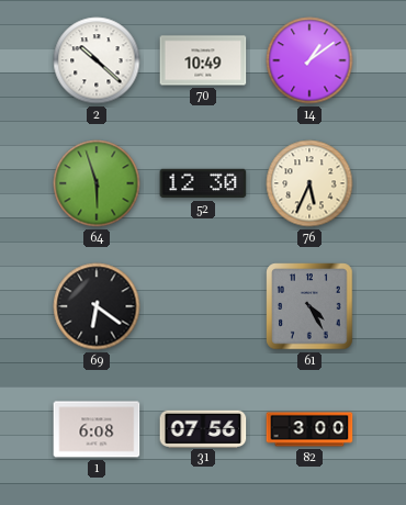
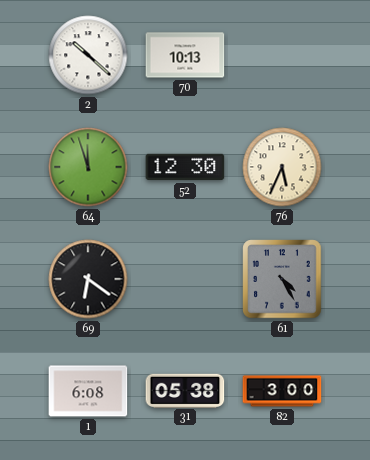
70: 10:49 -> 10:13 (185, 55)
14: 1:09 -> none (309, 60)
64: 5:57 -> 11:57 (88, 167)
31: 07:56 -> 05:38 (185, 390)
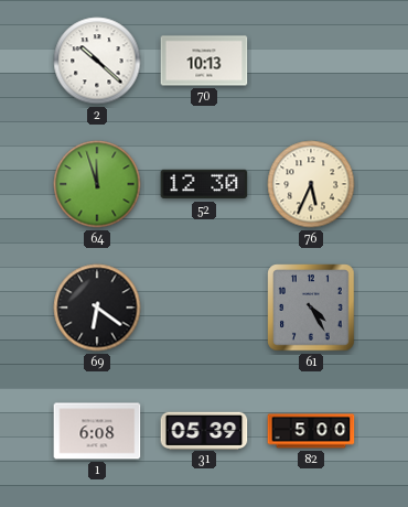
31: 05:38 -> 05:39 (204, 430)
82: 3:00 -> 5:00 (311, 431)
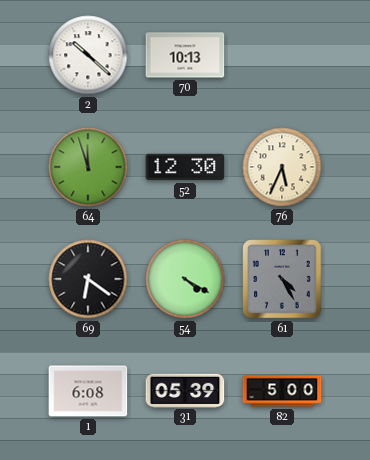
54: none -> 4:20 (185, 279)
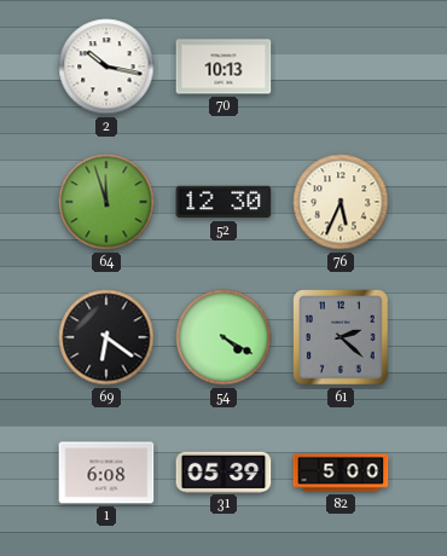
2: 10:22 -> 10:17 (106, 66)
61: 4:25 -> 2:22 (341, 337)
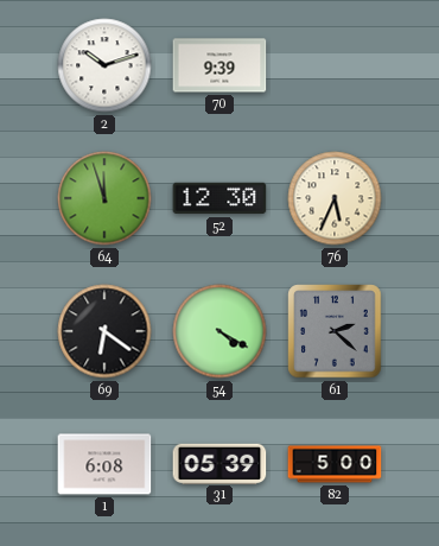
2: 10:17 -> 10:12 (104, 65)
70: 10:13 -> 9:39 (220, 65)
